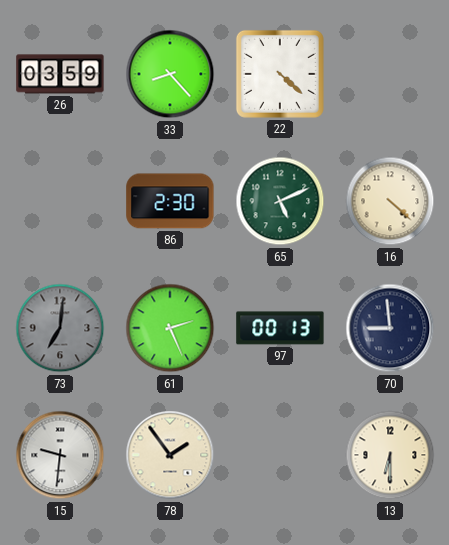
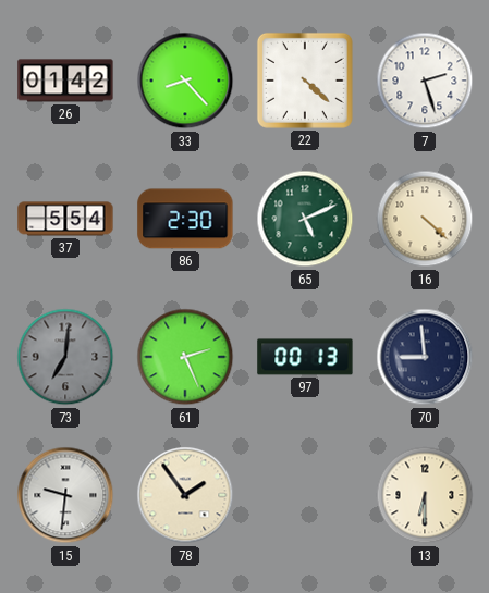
26: 03:59 -> 01:42 (65, 81)
7: none -> 2:27 (425, 81)
37: none -> 5:54 (65, 219)
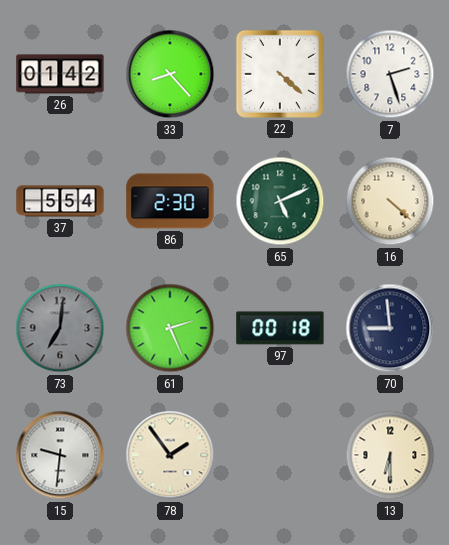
97: 00:13 -> 00:18 (280, 328)
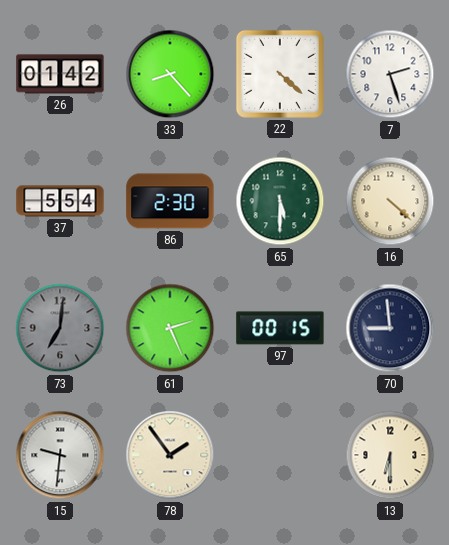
65: 5:11 -> 5:30 (280, 201)
97: 00:18 -> 00:15 (280, 328)
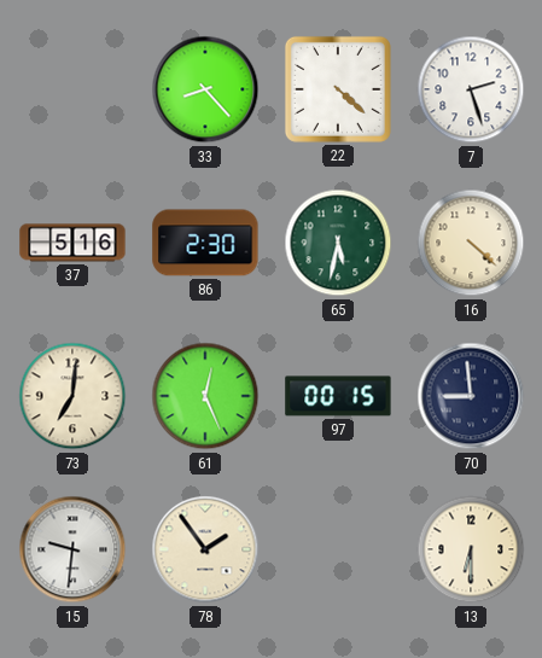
26: 01:42 -> none (60, 74)
37: 5:54 -> 5:16 (72, 243)
65: 5:30 -> 5:32 (338, 243)
73 dial: grey -> cream (72, 396)
61: 2:26 -> 12:26 (205, 396)
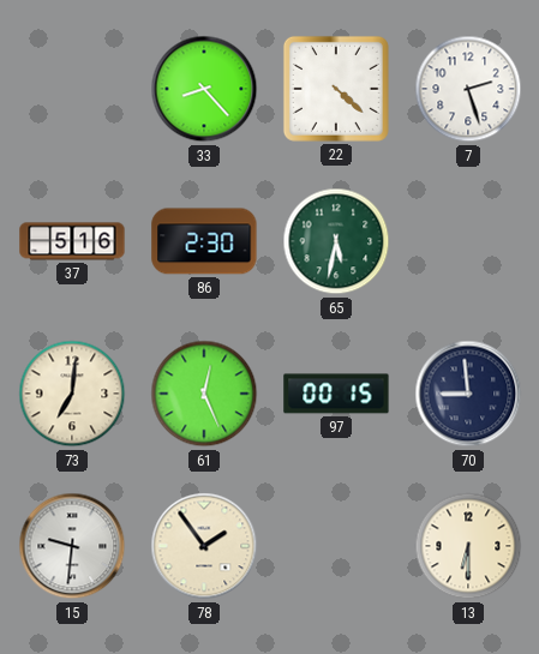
16: 4:22 -> none (471, 243)
